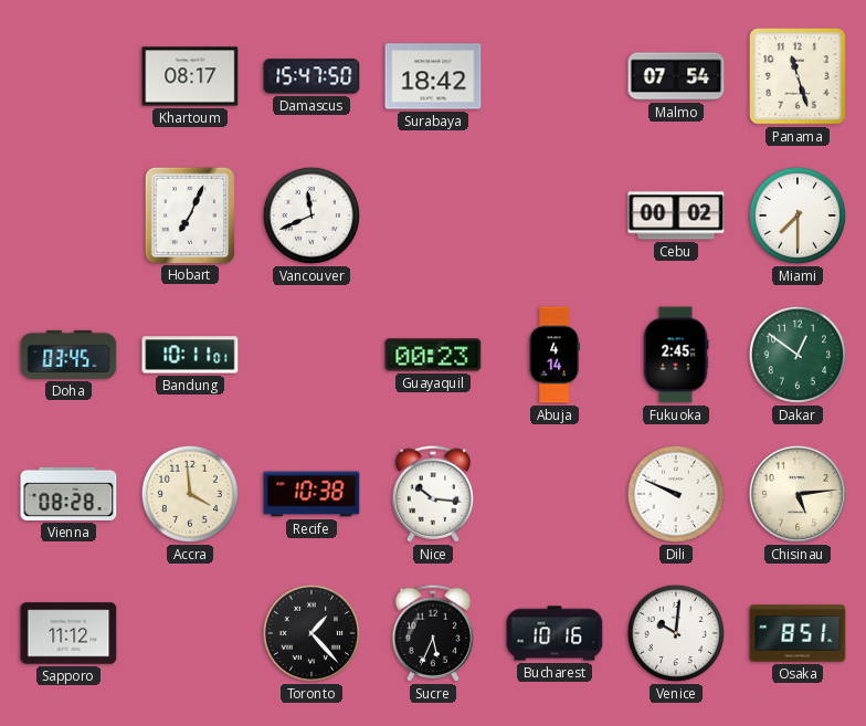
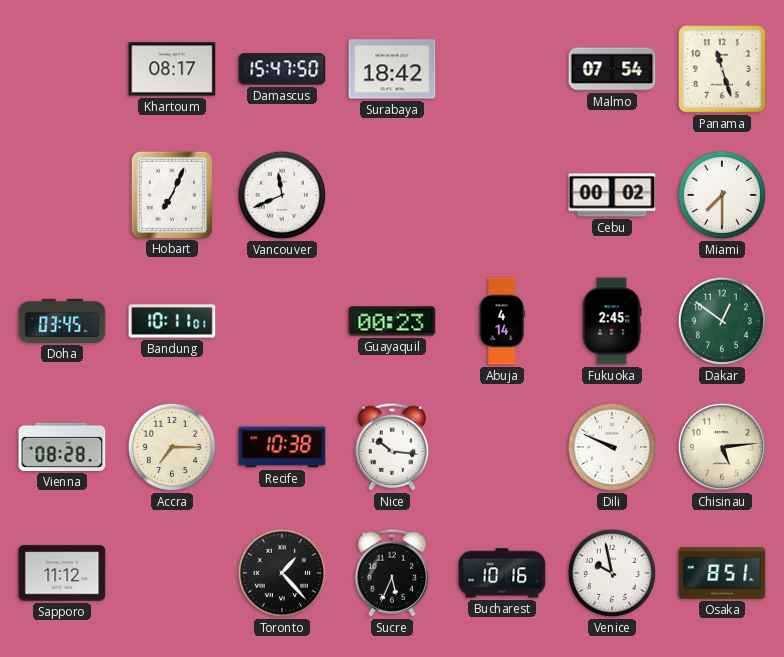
Accra: 3:59 -> 7:15 (172, 447)
Venice: 10:01 -> 9:58 (612, 573)
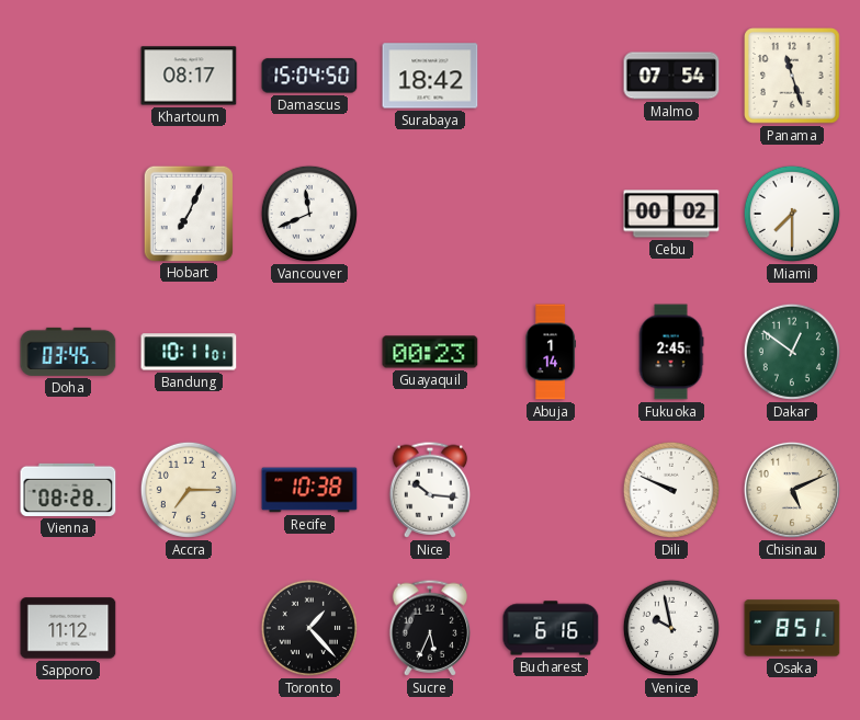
Damascus: 15:47 -> 15:04 (309, 76)
Abuja: 4:14 -> 1:14 (551, 352)
Chisinau: 5:14 -> 5:11 (792, 490)
Bucharest: 10:16 -> 6:16 (551, 628)
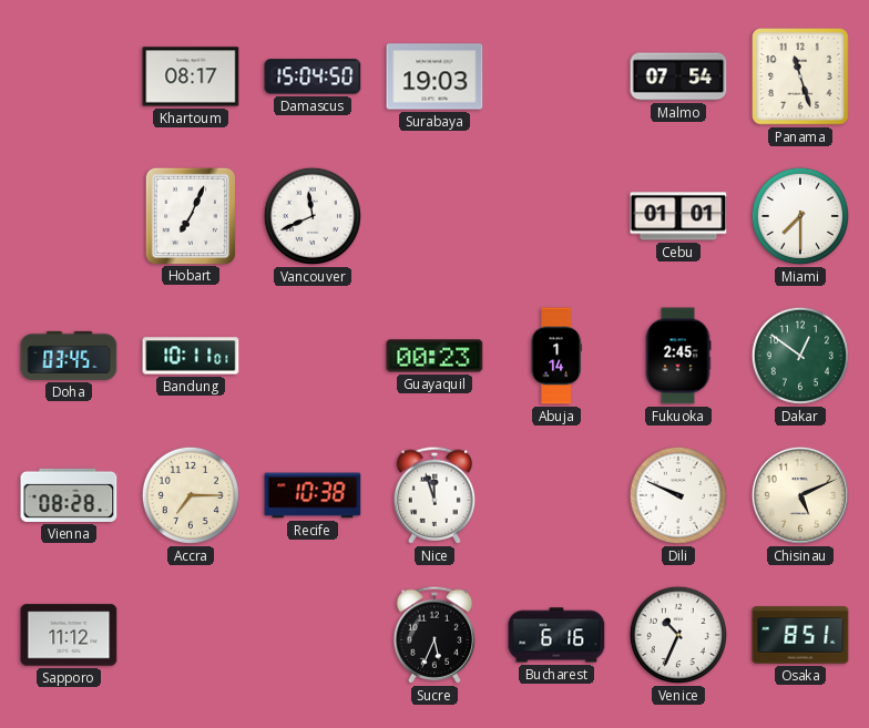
Surabaya: 18:42 -> 19:03 (434, 76)
Cebu: 00:02 -> 01:01 (678, 216)
Nice: 10:16 -> 11:57 (434, 495)
Toronto: 1:23 -> none (309, 628)
Venice: 9:58 -> 10:34 (678, 635)
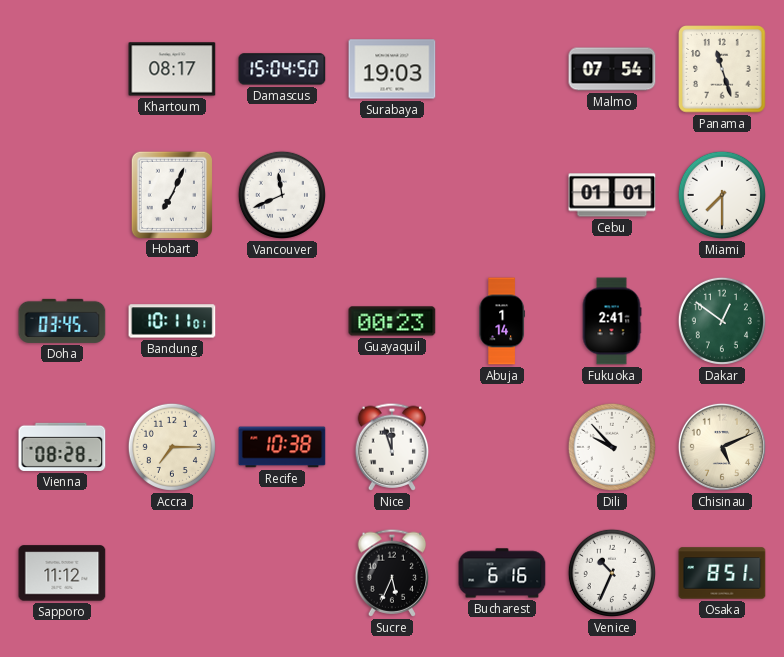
Fukuoka: 2:45 -> 2:41 (612, 321)
Dili: 9:49 -> 9:53 (612, 447)
